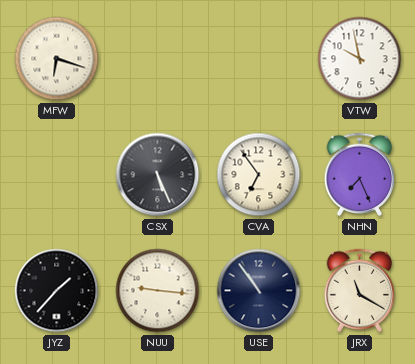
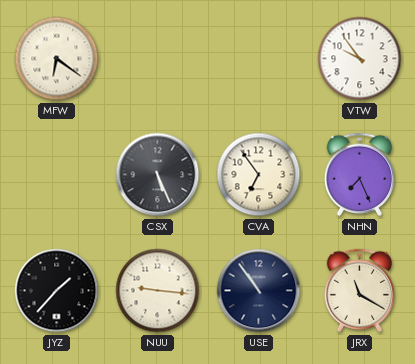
MFW: 6:18 -> 6:21 (57, 59)
VTW: 9:58 -> 9:54 (360, 59)
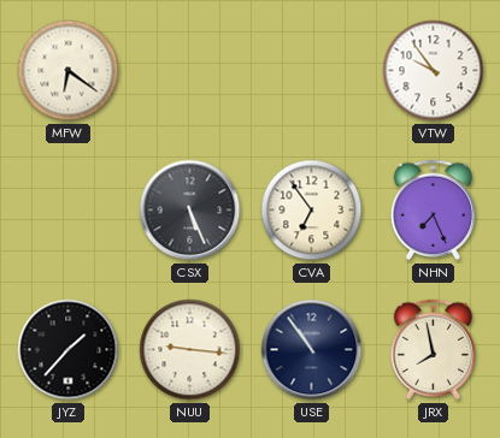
JRX: 11:20 -> 7:58 (434, 350)
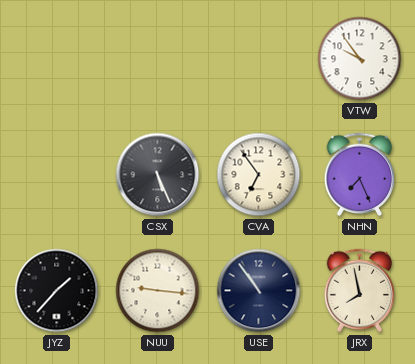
MFW: 6:21 -> none (69, 71)
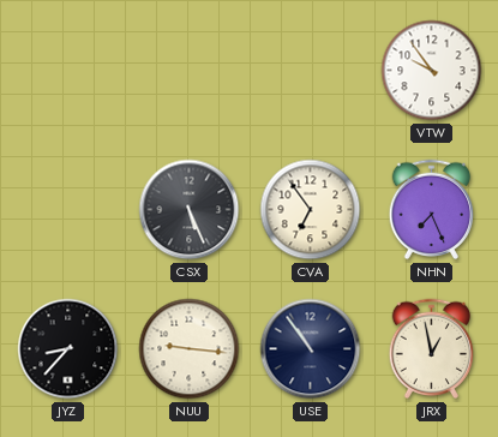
JYZ: 1:37 -> 8:37 (68, 349)
JRX: 7:58 -> 12:58 (432, 349)
